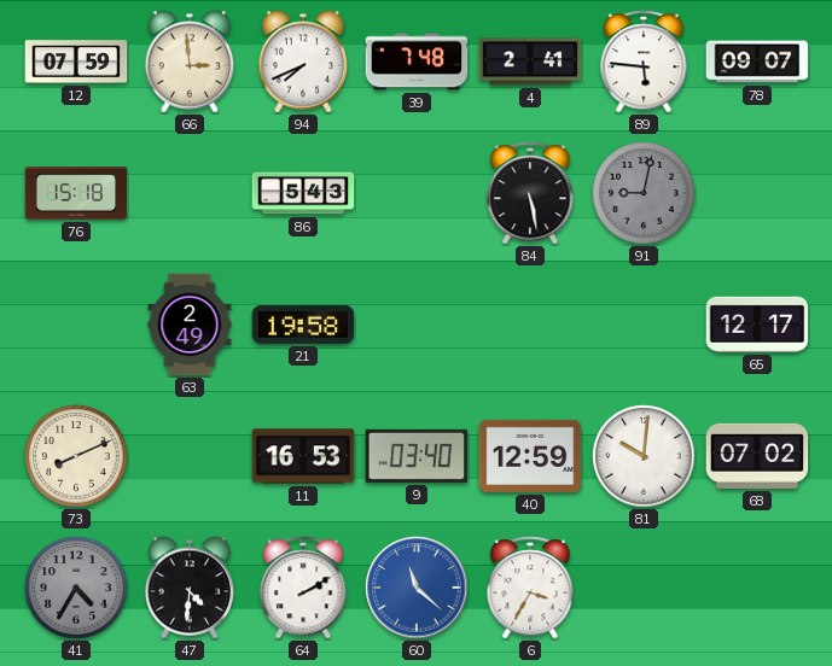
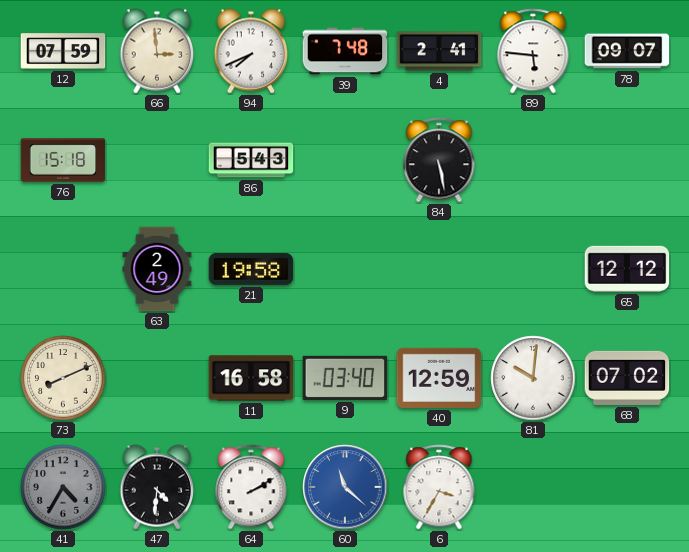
91: 9:02 -> none (644, 193)
65: 12:17 -> 12:12 (627, 269)
11: 16:53 -> 16:58 (251, 378)
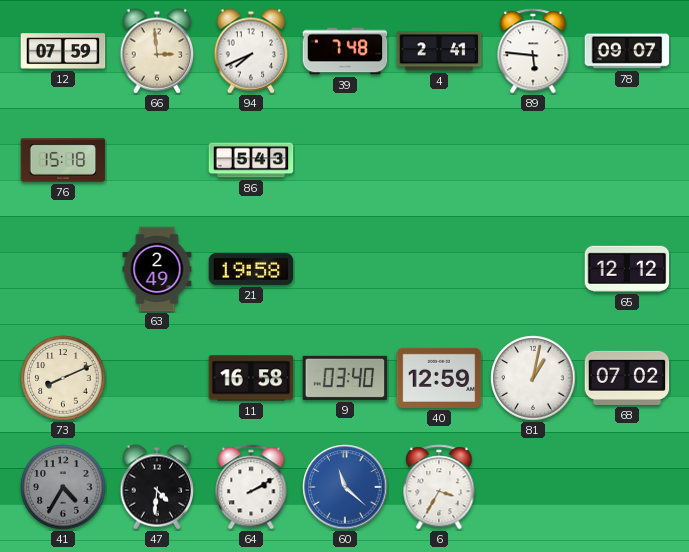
84: 5:28 -> none (439, 160)
81: 10:01 -> 1:02 (533, 378)
